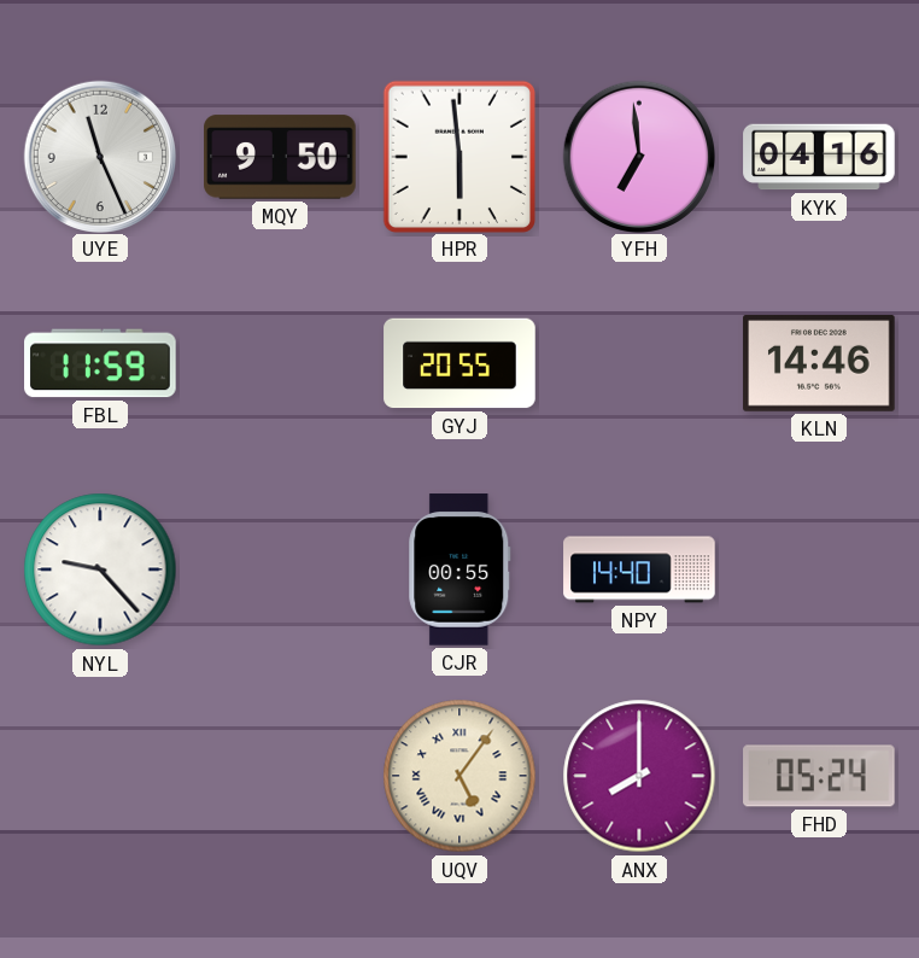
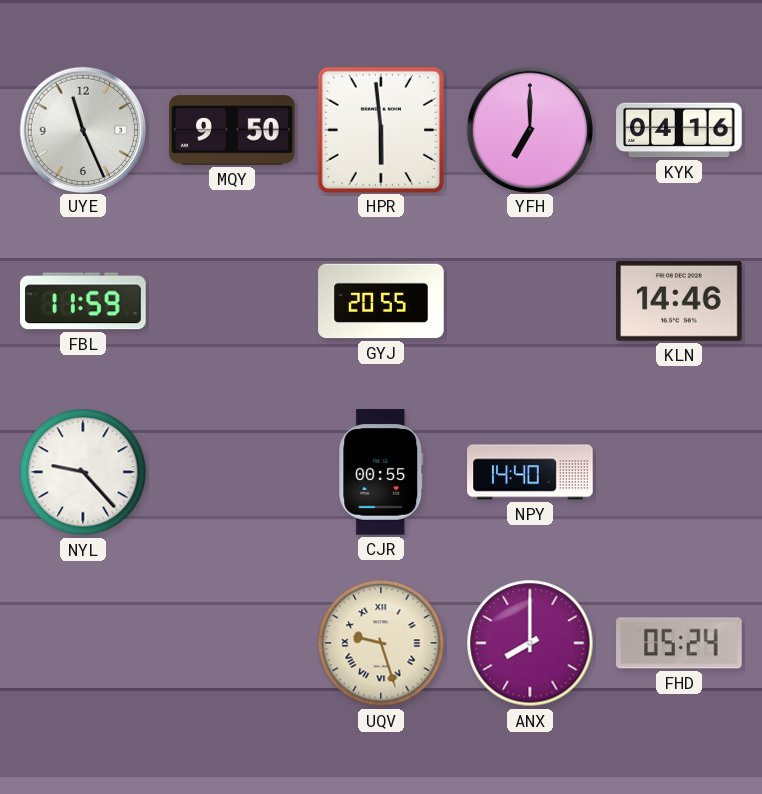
YFH: 6:59 -> 7:00 (529, 129)
UQV: 5:06 -> 9:27 (381, 643)
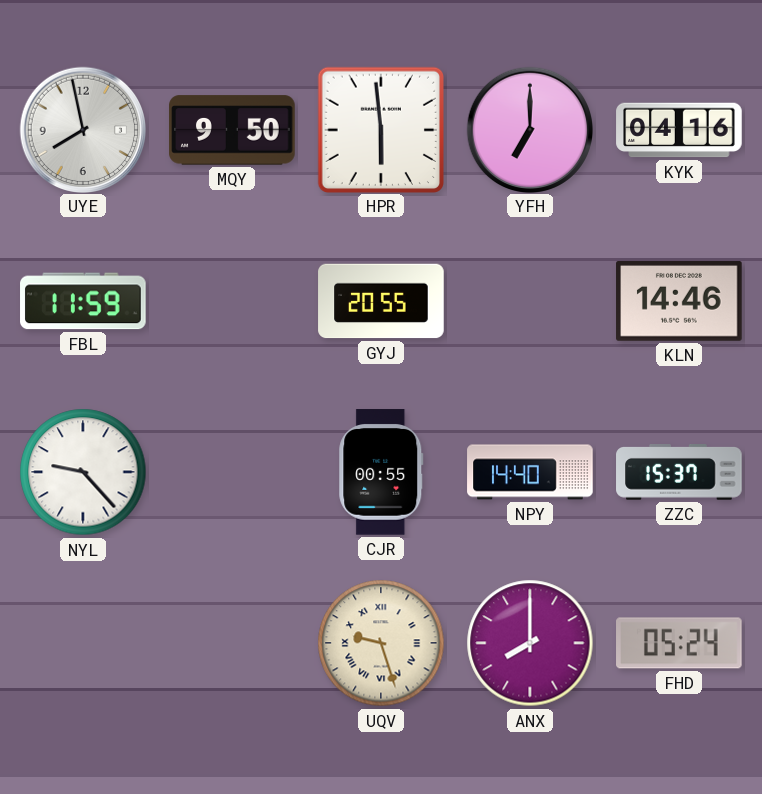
UYE: 11:26 -> 7:58 (82, 129)
ZZC: none -> 15:37 (679, 473)
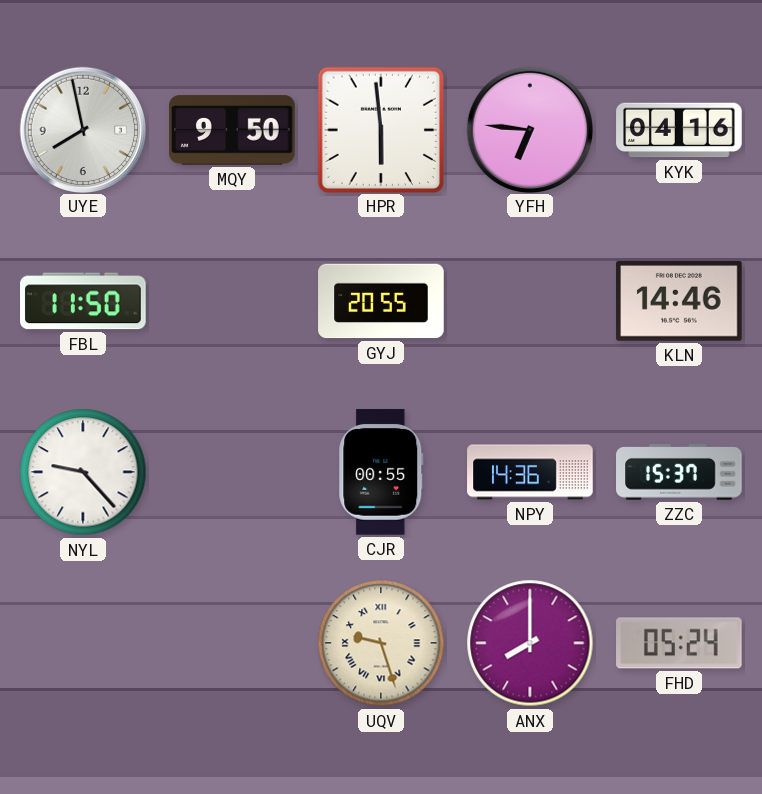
YFH: 7:00 -> 6:46 (529, 129)
FBL: 11:59 -> 11:50 (83, 301)
NPY: 14:40 -> 14:36 (530, 472)
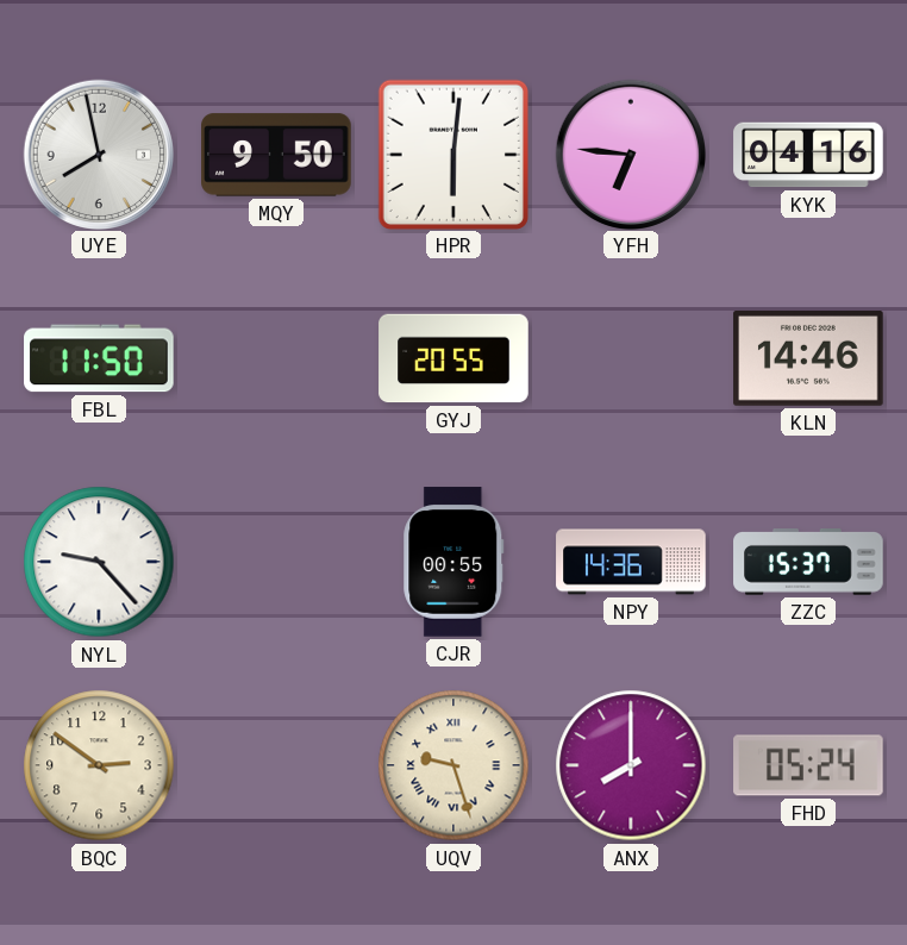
HPR: 5:59 -> 6:01 (452, 154)
BQC: none -> 2:51 (99, 765)
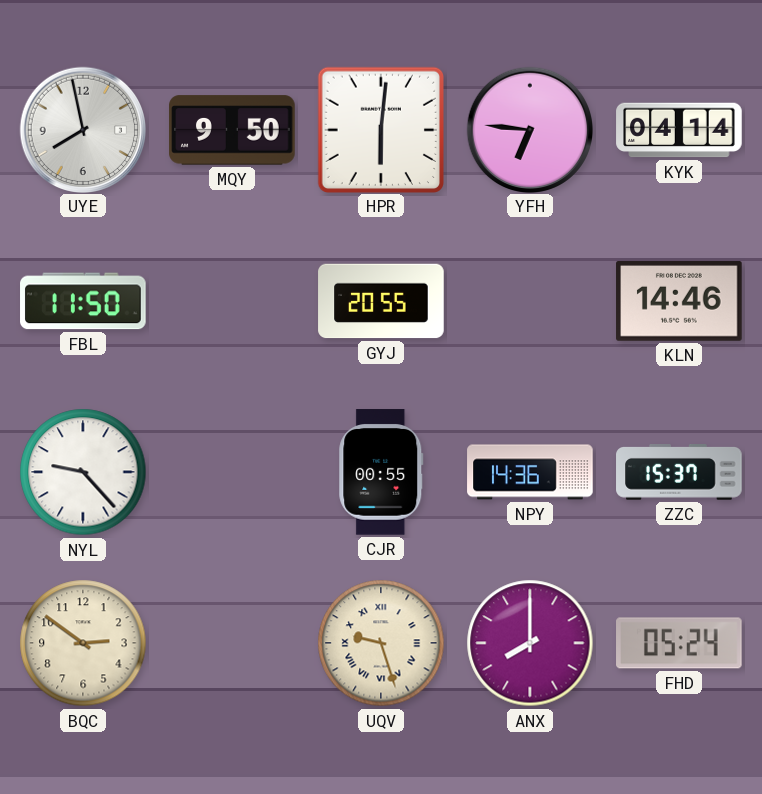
KYK: 04:16 -> 04:14 (679, 130)
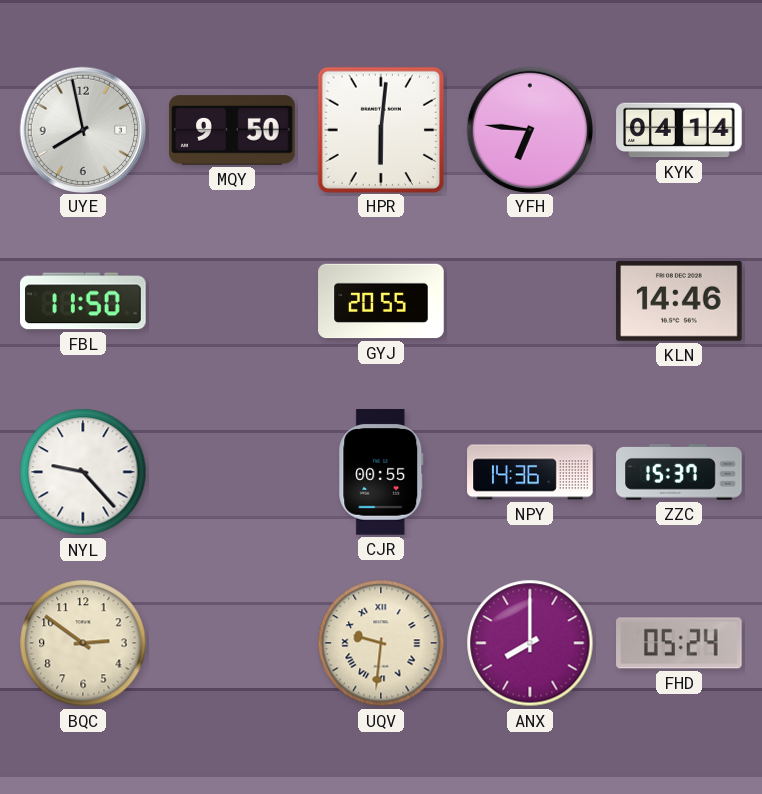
UQV: 9:27 -> 9:31 (381, 643)
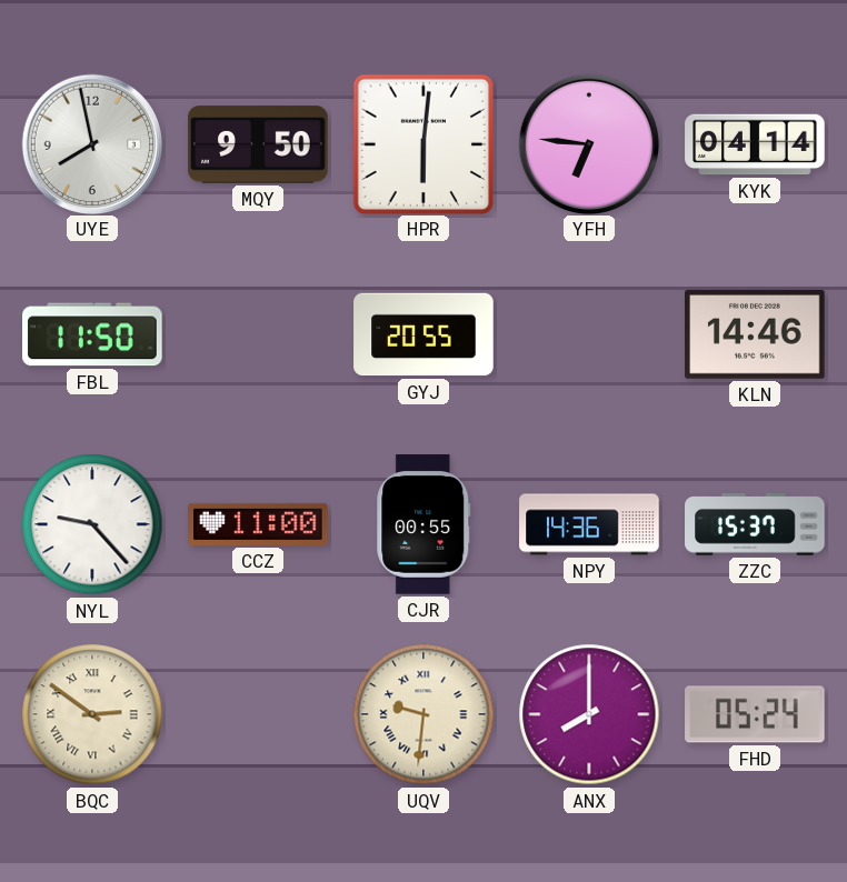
CCZ: none -> 11:00 (258, 524)
BQC numerals: Arabic -> Roman (92, 714)
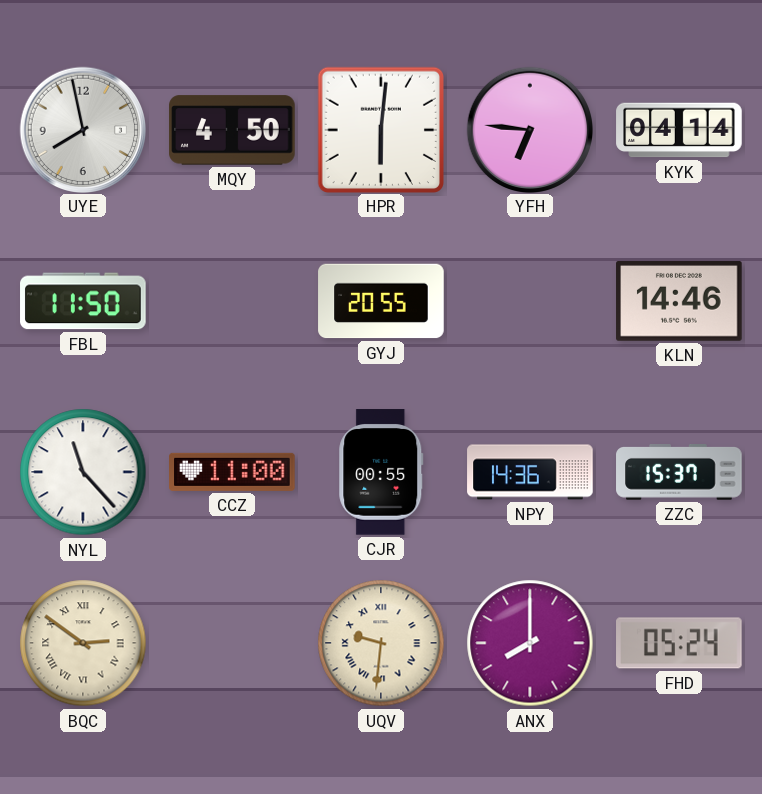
MQY: 9:50 -> 4:50 (232, 130)
NYL: 9:23 -> 11:23 (83, 472)
